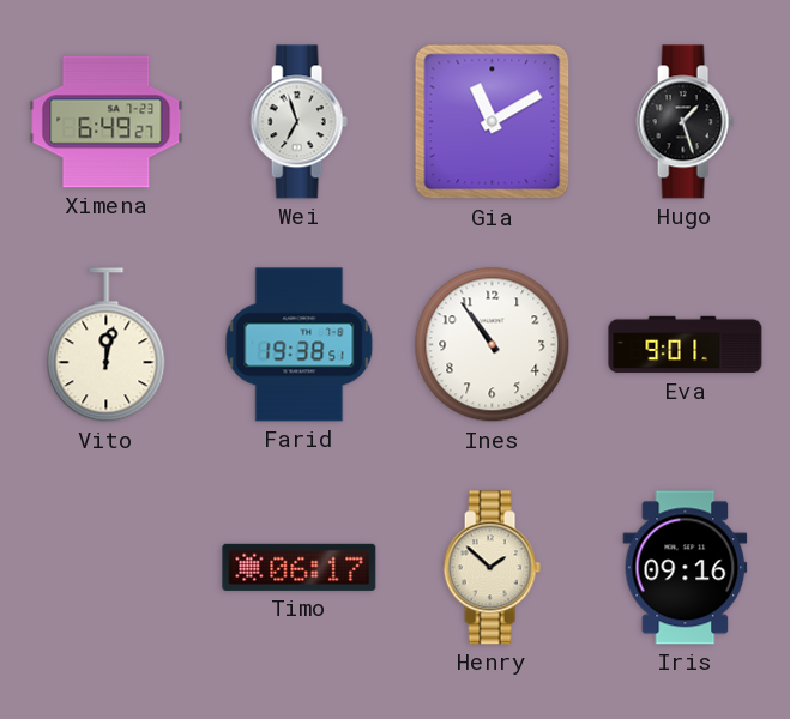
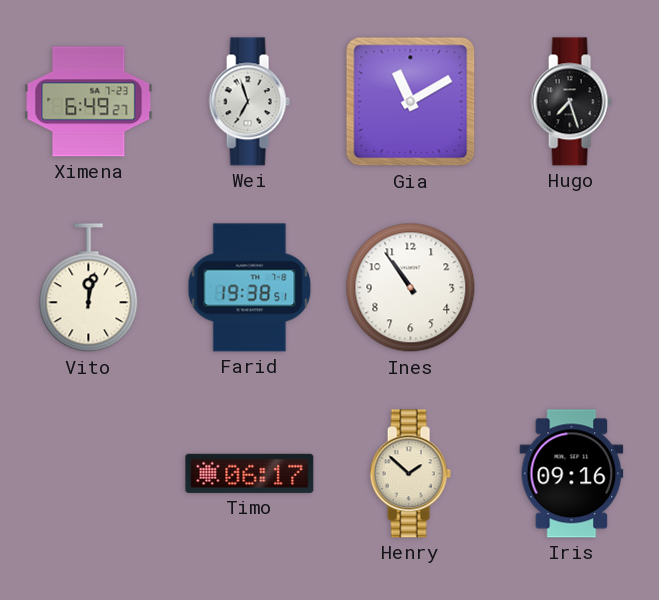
Hugo: 1:27 -> 7:27 (571, 102)
Eva: 9:01 -> none (686, 345)
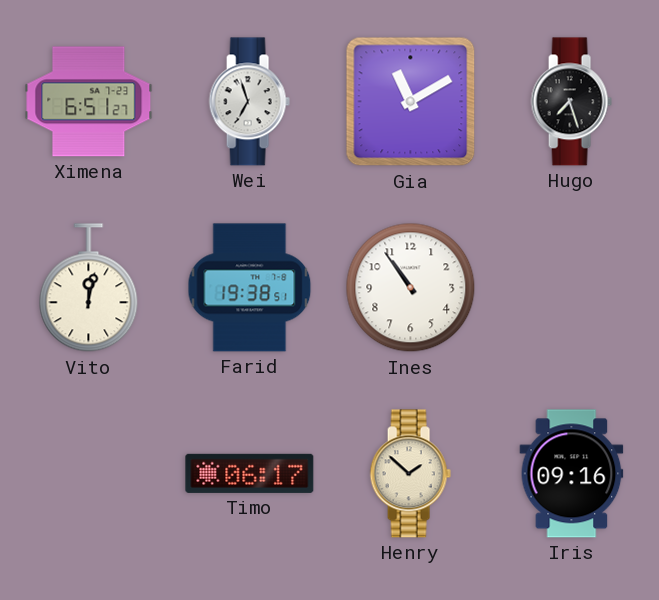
Ximena: 6:49 -> 6:51 (89, 102)
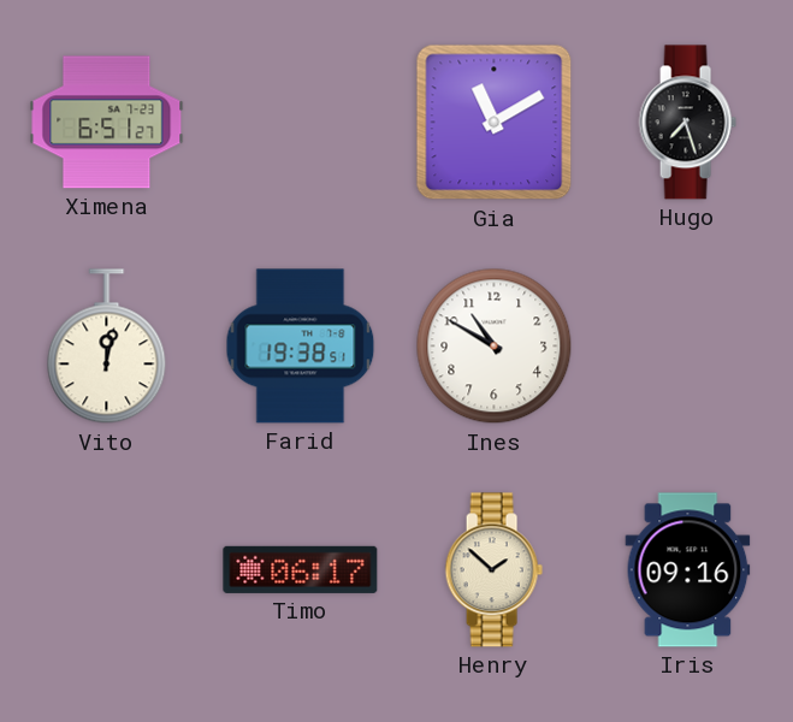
Wei: 6:57 -> none (249, 102)
Ines: 10:54 -> 10:50 (495, 347)
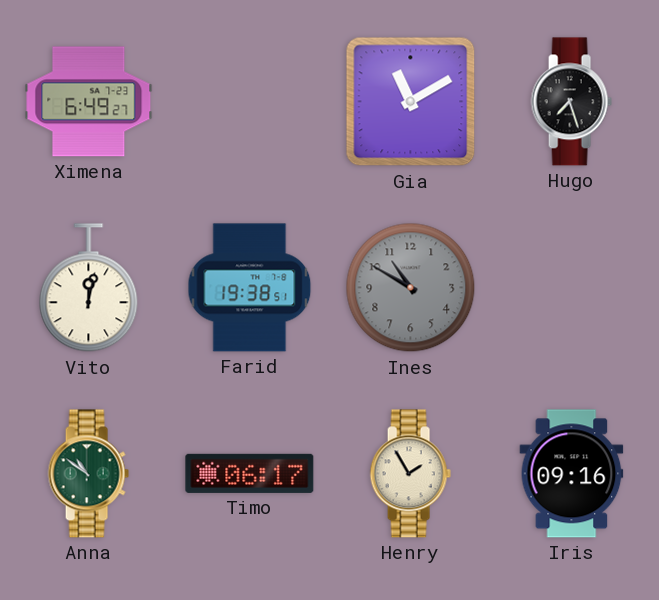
Ximena: 6:51 -> 6:49 (89, 102)
Ines dial: white -> grey (411, 288)
Anna: none -> 10:51 (88, 474)
Henry: 1:52 -> 1:55 (410, 474)
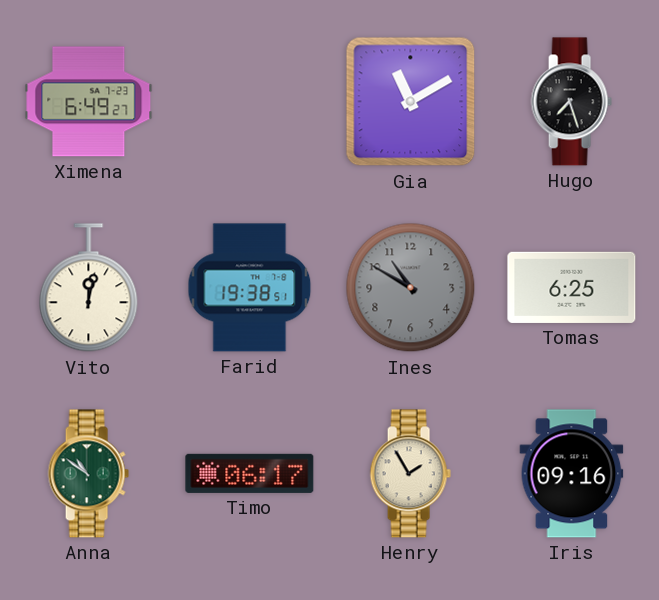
Tomas: none -> 6:25 (572, 287)
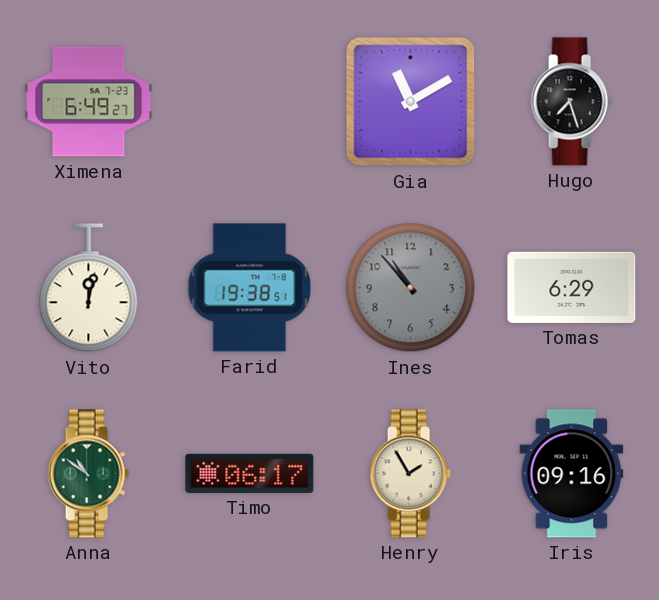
Ines: 10:50 -> 10:53 (411, 288)
Tomas: 6:25 -> 6:29 (572, 287)
